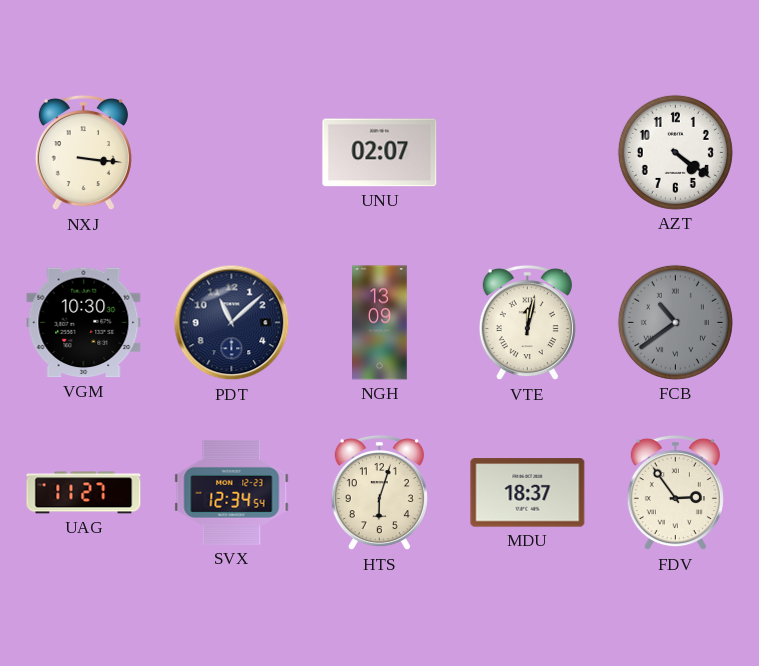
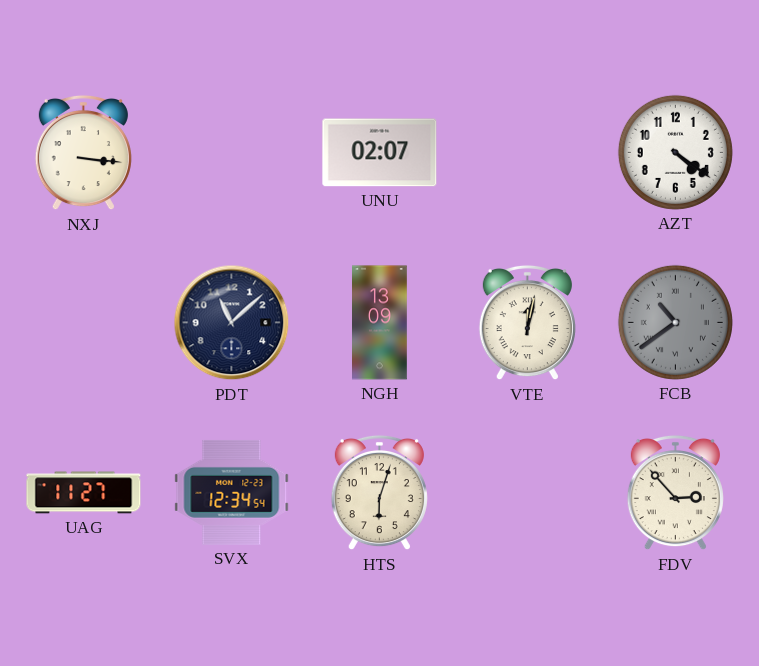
VGM: 10:30 -> none (84, 323)
MDU: 18:37 -> none (528, 493)
FDV: 2:54 -> 2:53 (675, 493)
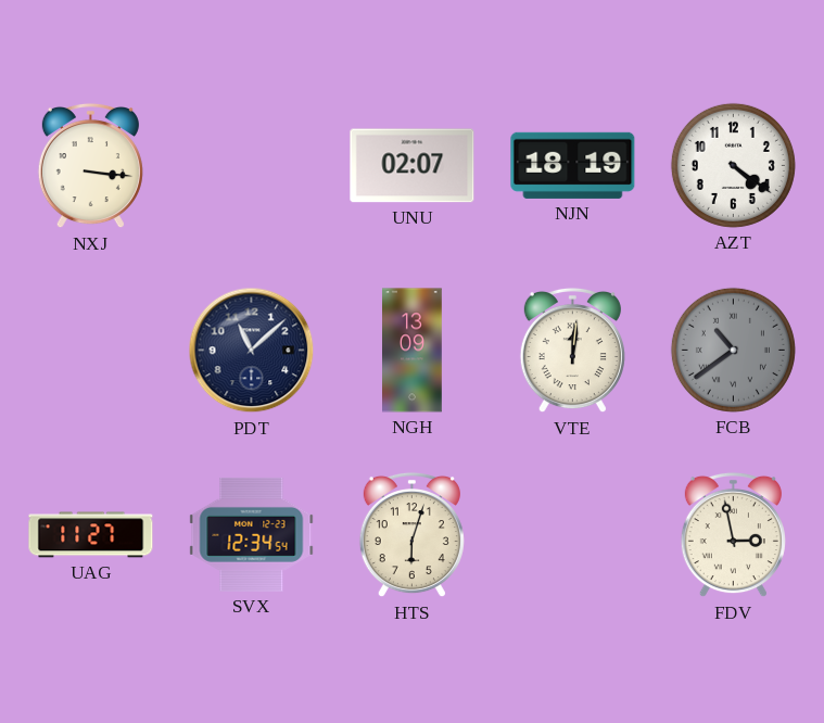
NJN: none -> 18:19 (573, 165)
VTE: 12:02 -> 12:01 (572, 351)
FDV: 2:53 -> 2:58 (733, 535)
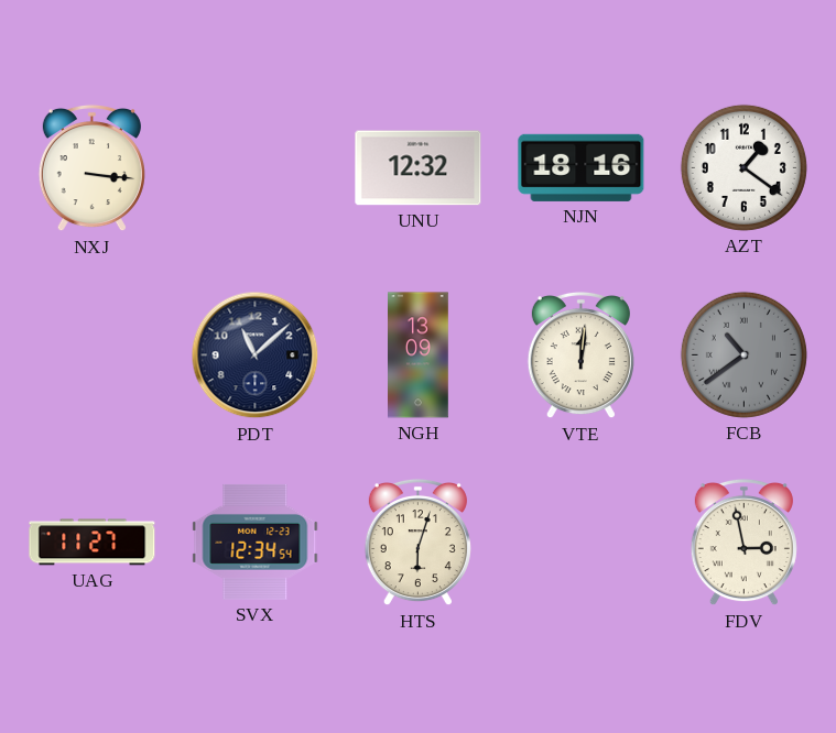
UNU: 02:07 -> 12:32 (419, 168)
NJN: 18:19 -> 18:16 (582, 167)
AZT: 4:21 -> 1:21 (743, 167)
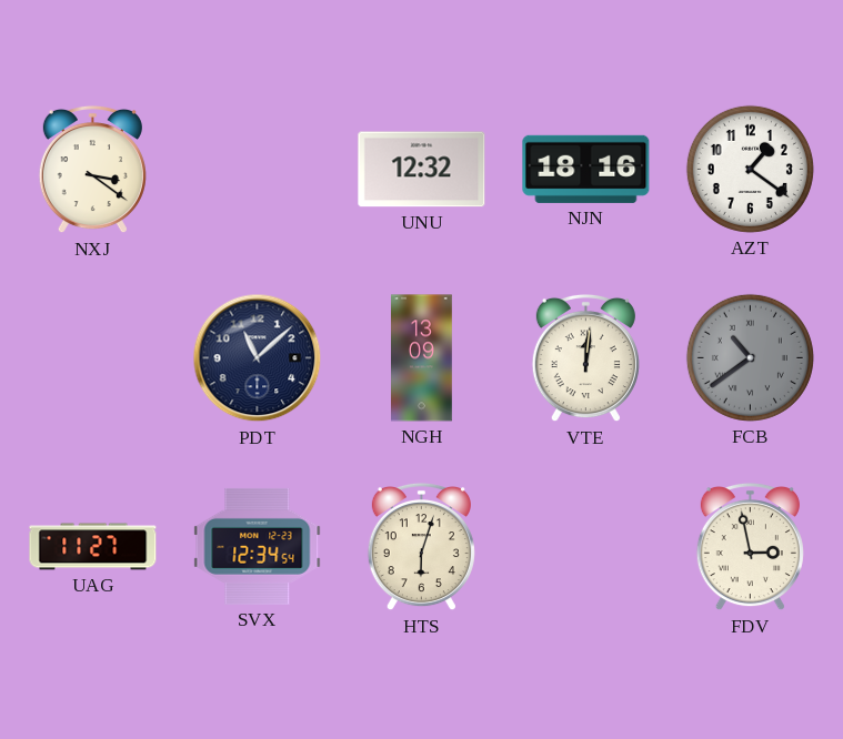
NXJ: 3:16 -> 3:21 (92, 170)
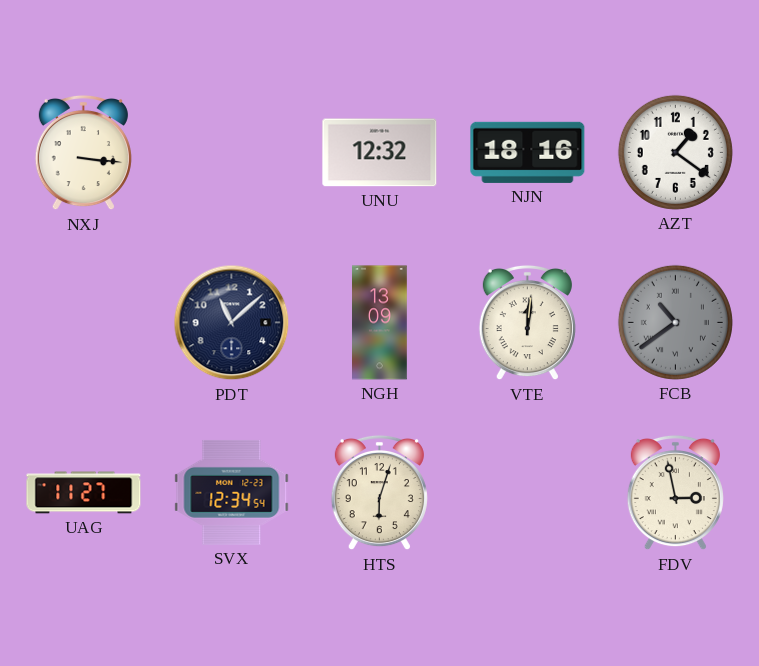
NXJ: 3:21 -> 3:16 (83, 153)
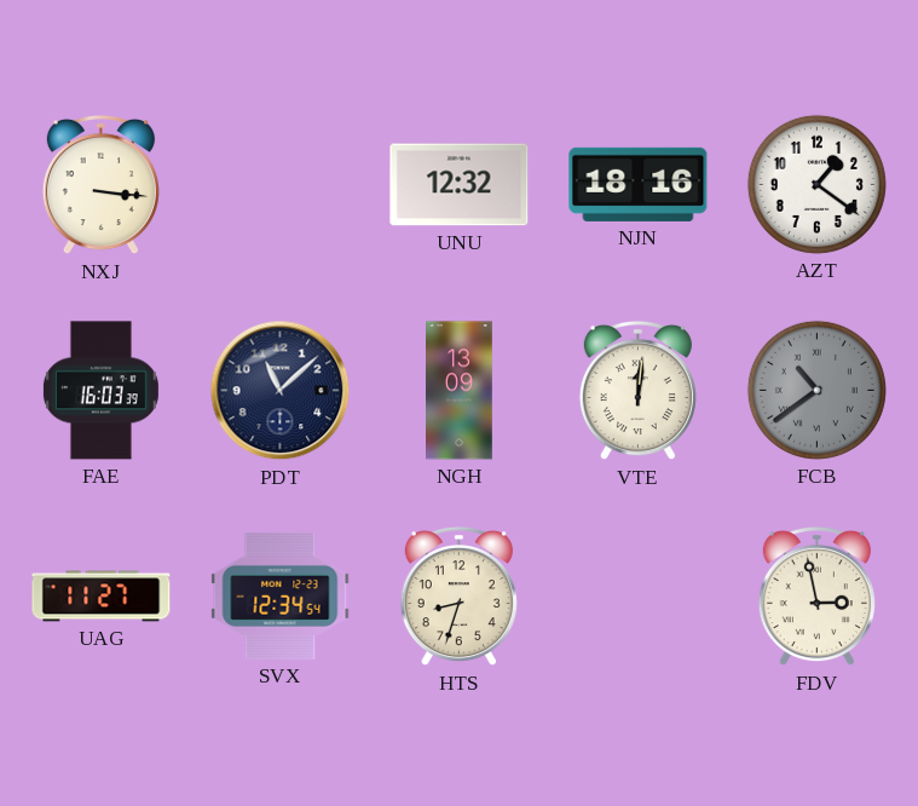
FAE: none -> 16:03 (100, 391)
HTS: 6:03 -> 8:33 (458, 597)
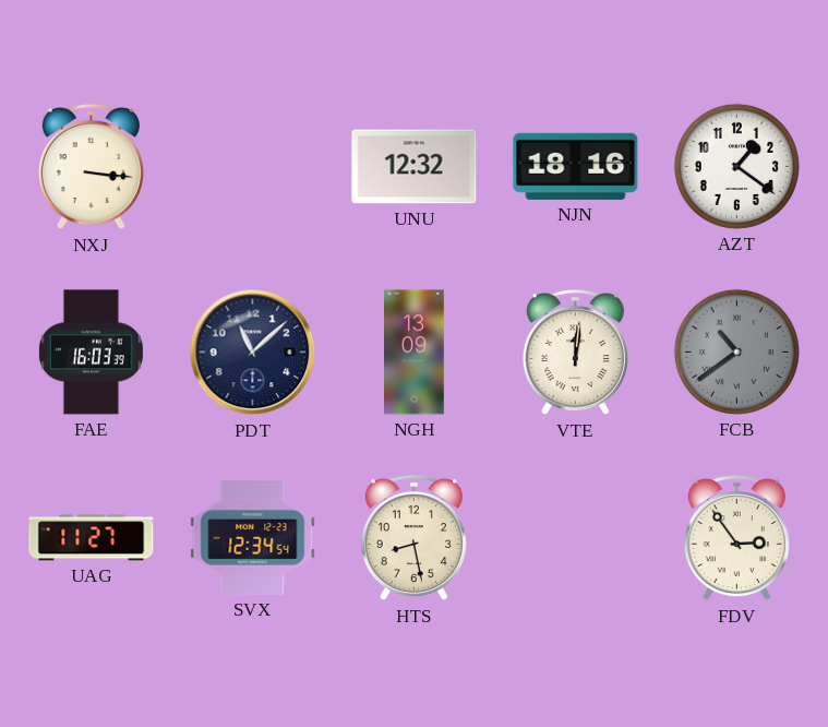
HTS: 8:33 -> 8:28 (413, 538)
FDV: 2:58 -> 2:54 (736, 538)
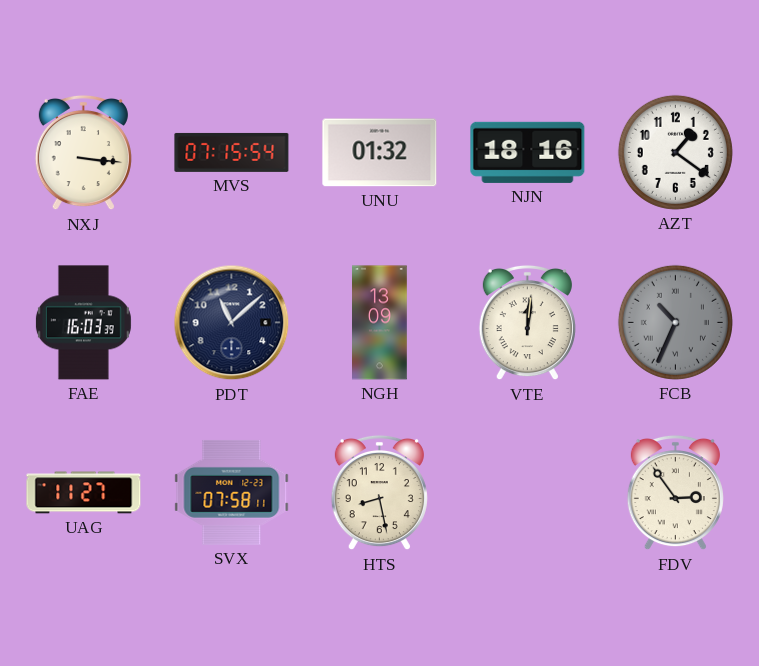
MVS: none -> 07:15 (232, 152)
UNU: 12:32 -> 01:32 (380, 153)
FCB: 10:39 -> 10:34 (675, 322)
SVX: 12:34 -> 07:58 (232, 492)
